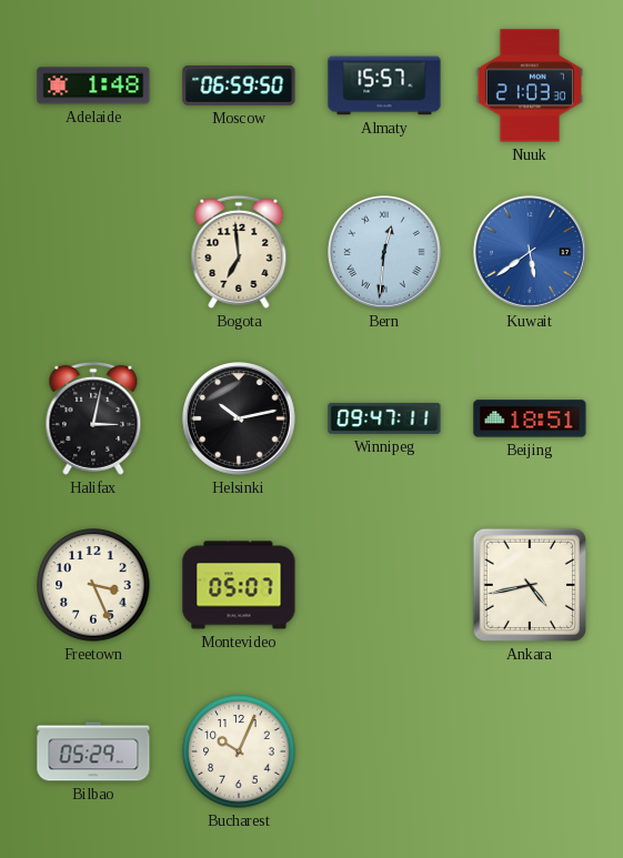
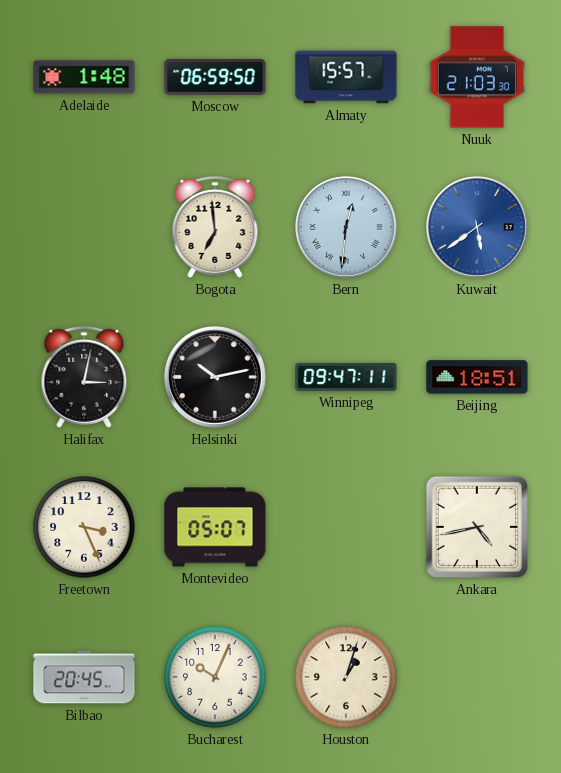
Bilbao: 05:29 -> 20:45 (84, 677)
Houston: none -> 1:03 (346, 677)
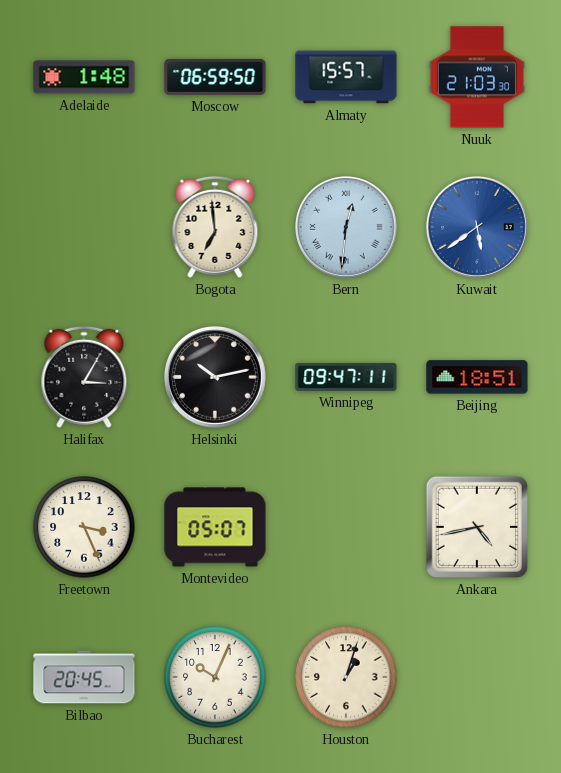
Halifax: 3:02 -> 3:05 (84, 377)
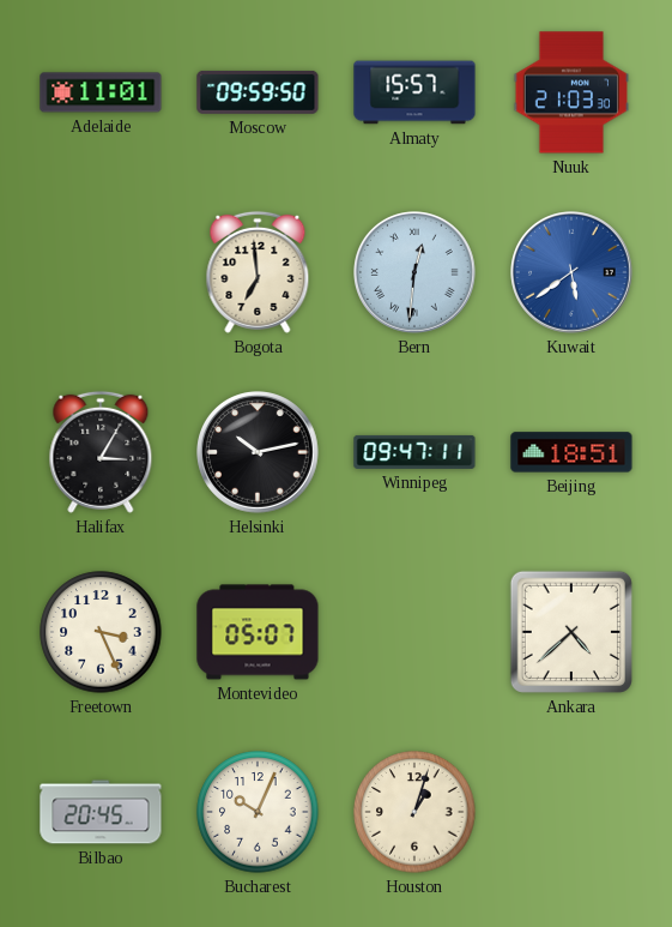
Adelaide: 1:48 -> 11:01 (101, 92)
Moscow: 06:59 -> 09:59 (258, 92)
Ankara: 4:43 -> 4:38 (571, 632)
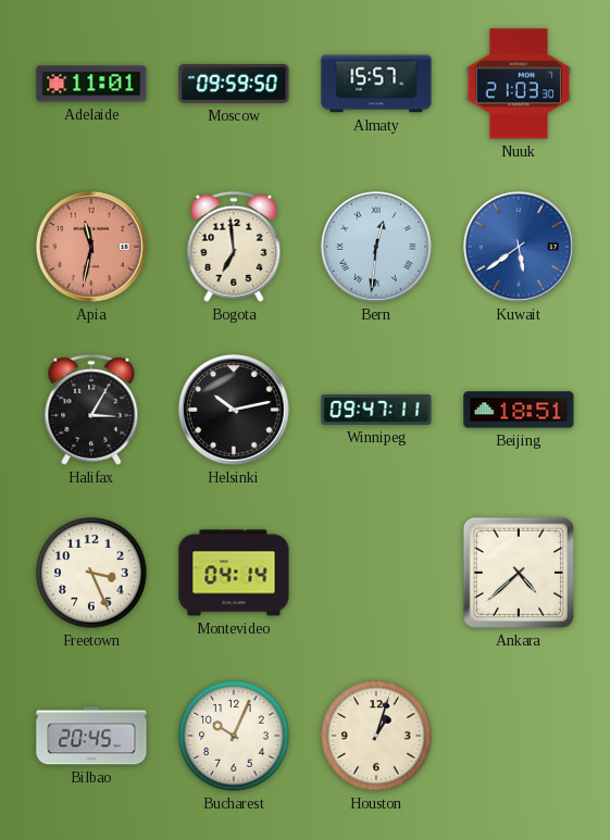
Apia: none -> 11:32 (92, 248)
Montevideo: 05:07 -> 04:14 (234, 573)
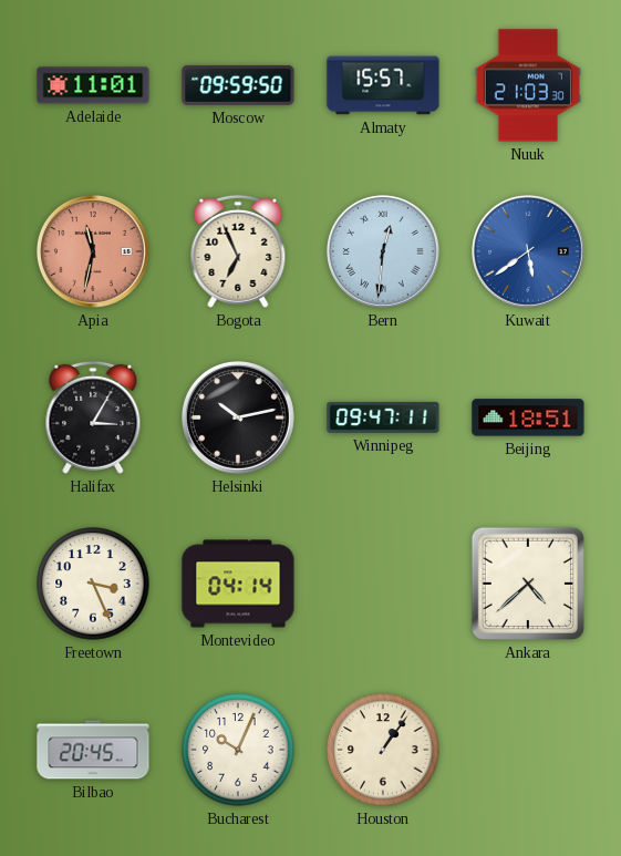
Bogota: 6:59 -> 6:56 (238, 251)
Houston: 1:03 -> 1:06 (383, 750)
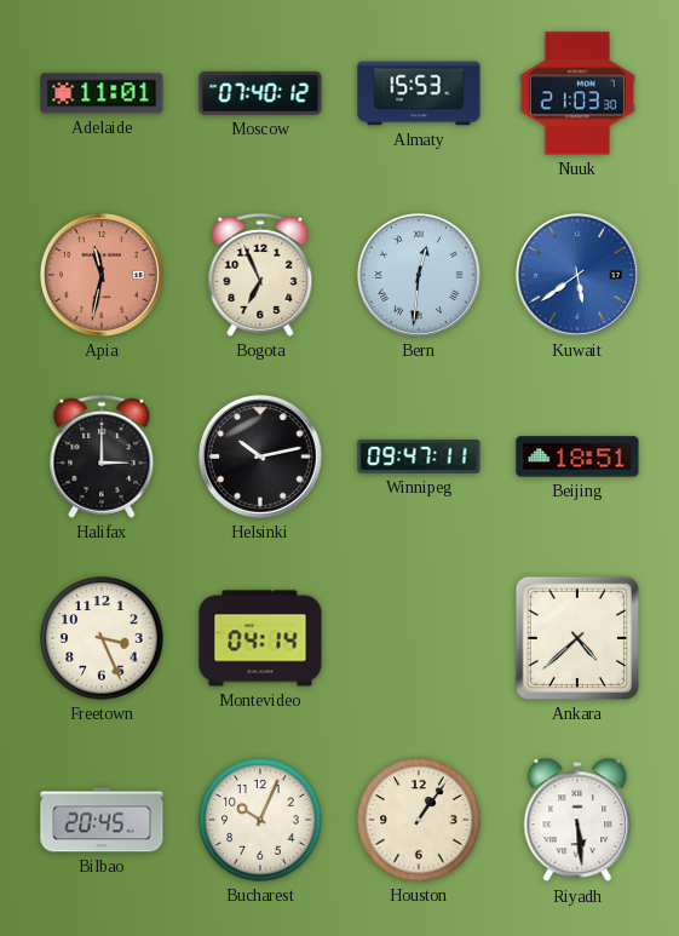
Moscow: 09:59 -> 07:40 (260, 93)
Almaty: 15:57 -> 15:53 (419, 93)
Halifax: 3:05 -> 3:00 (102, 456)
Riyadh: none -> 5:29 (577, 820)
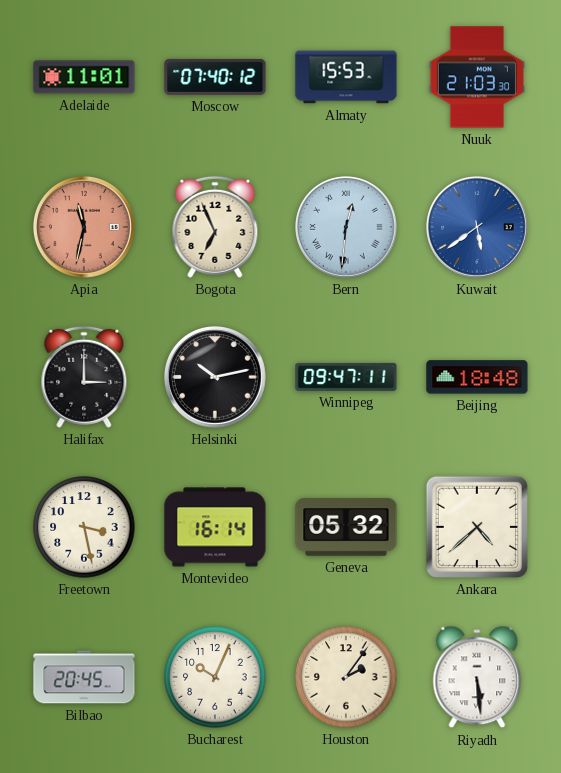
Beijing: 18:51 -> 18:48 (477, 377)
Freetown: 3:26 -> 3:28 (84, 527)
Montevideo: 04:14 -> 16:14 (215, 527)
Geneva: none -> 05:32 (346, 527)
Houston: 1:06 -> 2:06 (346, 677)
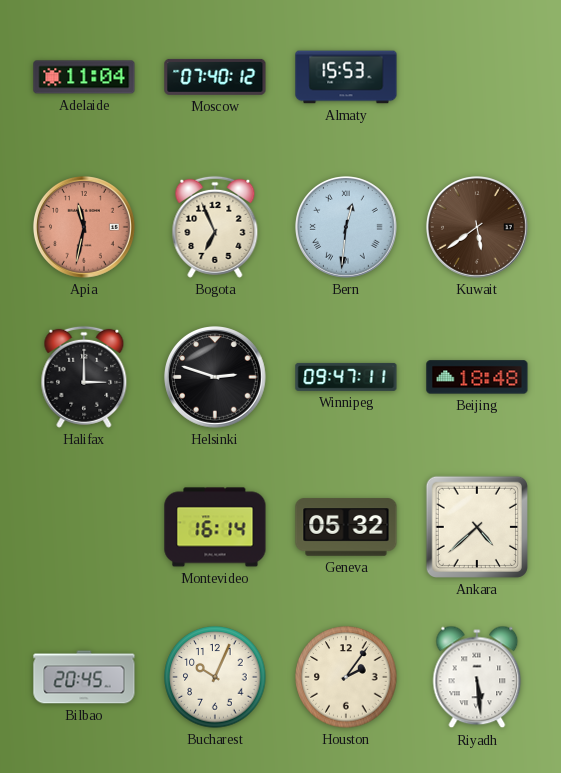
Adelaide: 11:01 -> 11:04 (84, 77)
Nuuk: 21:03 -> none (477, 77)
Kuwait dial: blue -> brown (478, 228)
Helsinki: 10:13 -> 2:48 (216, 378)
Freetown: 3:28 -> none (84, 527)
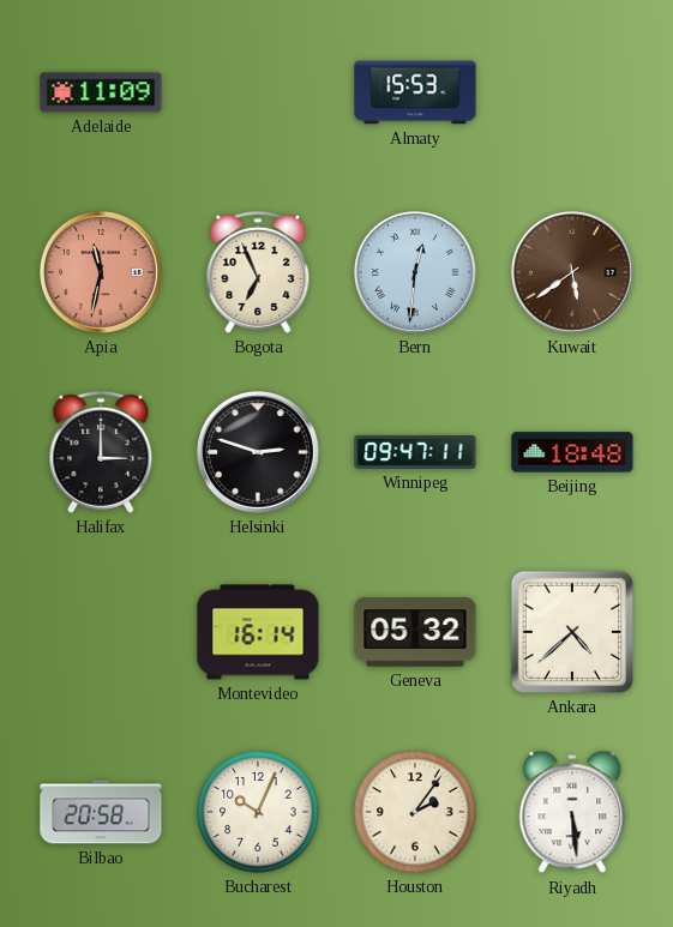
Adelaide: 11:04 -> 11:09 (101, 92)
Moscow: 07:40 -> none (215, 77)
Bilbao: 20:45 -> 20:58 (101, 812)
